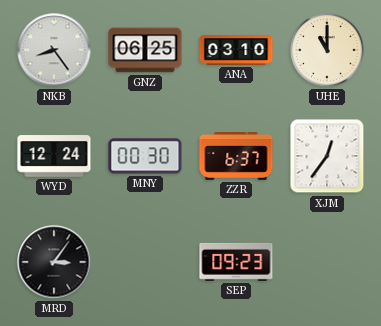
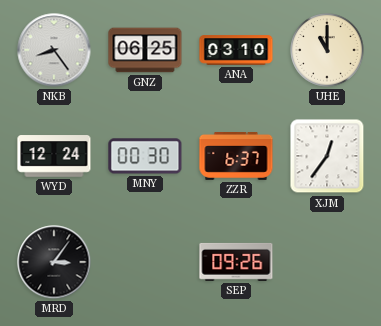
SEP: 09:23 -> 09:26 (236, 262)
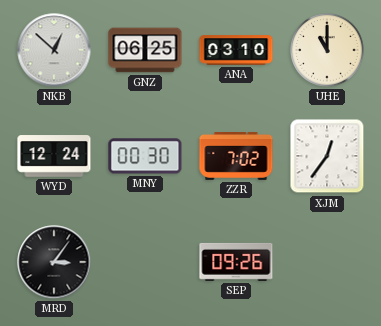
NKB: 8:24 -> 12:52 (54, 50)
ZZR: 6:37 -> 7:02 (236, 157)
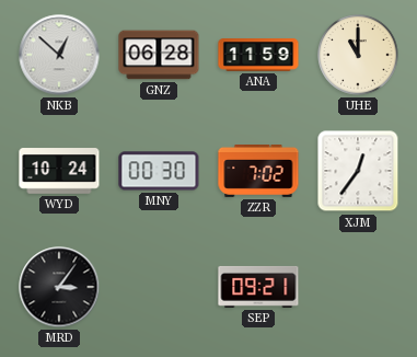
GNZ: 06:25 -> 06:28 (159, 55)
ANA: 03:10 -> 11:59 (258, 55)
WYD: 12:24 -> 10:24 (59, 171)
SEP: 09:26 -> 09:21 (258, 287)
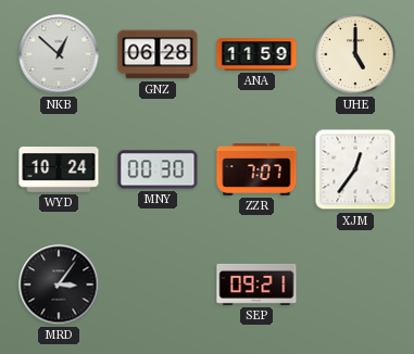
UHE: 11:00 -> 5:00 (355, 54)
ZZR: 7:02 -> 7:07 (256, 170)
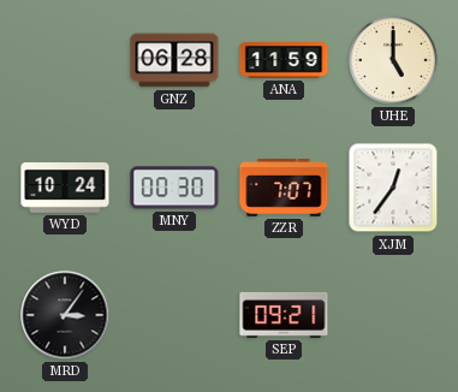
NKB: 12:52 -> none (59, 54)
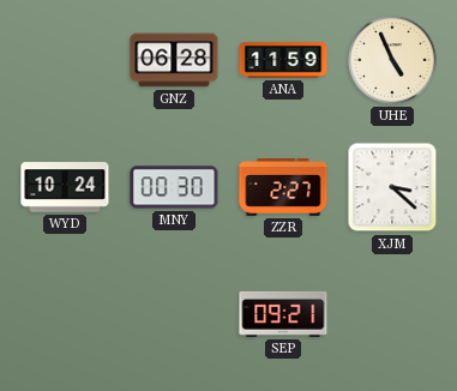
UHE: 5:00 -> 4:56 (392, 60)
ZZR: 7:07 -> 2:27 (283, 188)
XJM: 12:36 -> 3:22 (392, 187)
MRD: 3:06 -> none (65, 315)
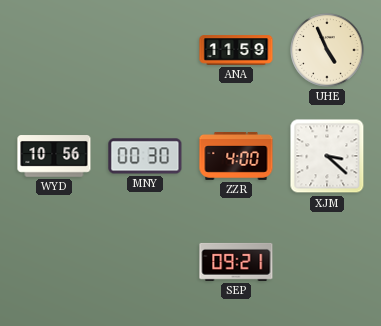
GNZ: 06:28 -> none (174, 60)
WYD: 10:24 -> 10:56 (54, 156)
ZZR: 2:27 -> 4:00 (236, 157)
